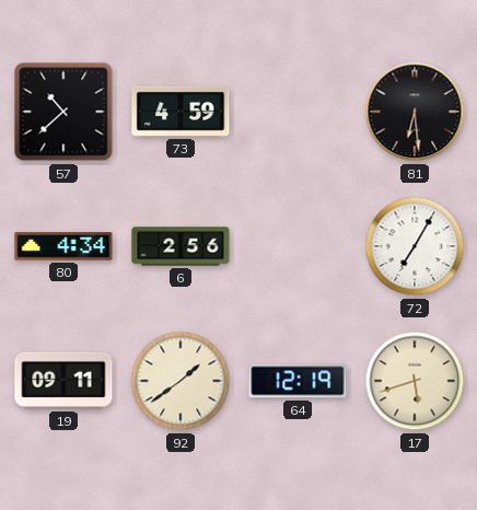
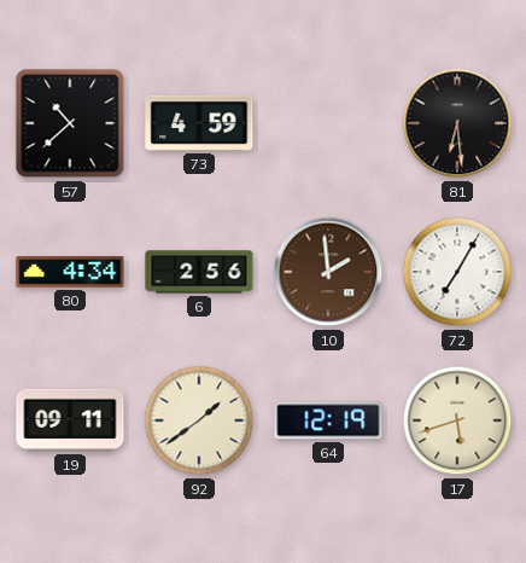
10: none -> 1:59 (328, 272)
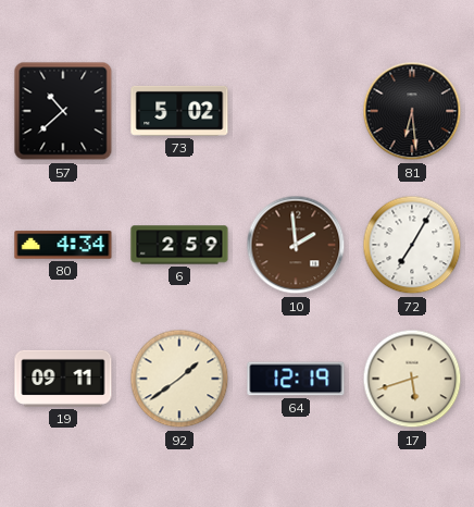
73: 4:59 -> 5:02 (179, 111)
6: 2:56 -> 2:59 (179, 245)
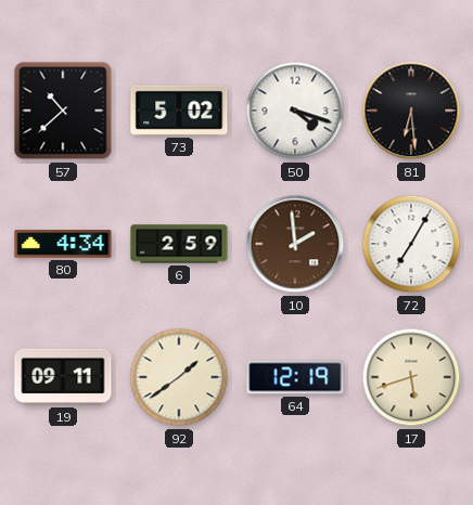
50: none -> 4:18 (295, 111)
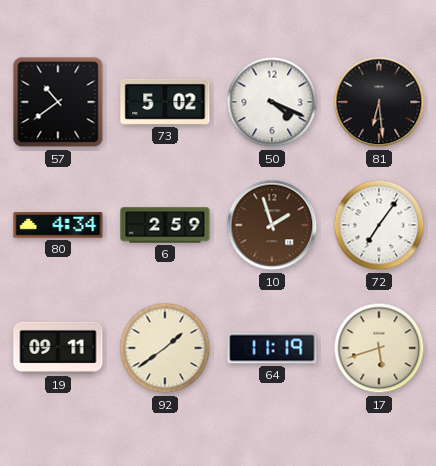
57: 10:38 -> 10:39 (58, 102)
50: 4:18 -> 4:19 (272, 102)
10: 1:59 -> 1:57 (272, 225)
72: 7:05 -> 7:06 (379, 225)
64: 12:19 -> 11:19 (272, 348)
